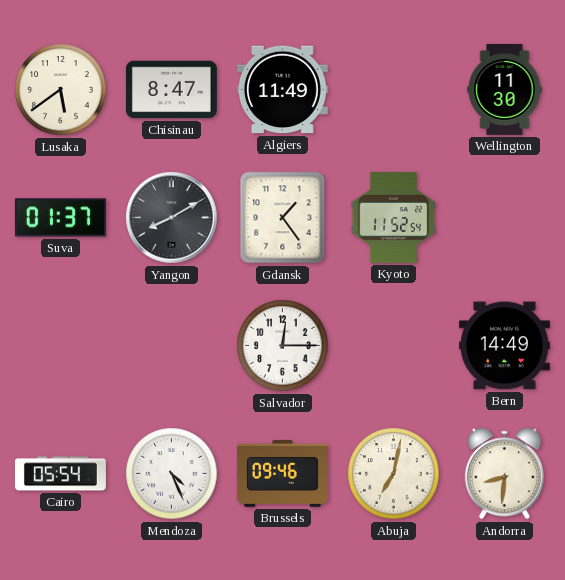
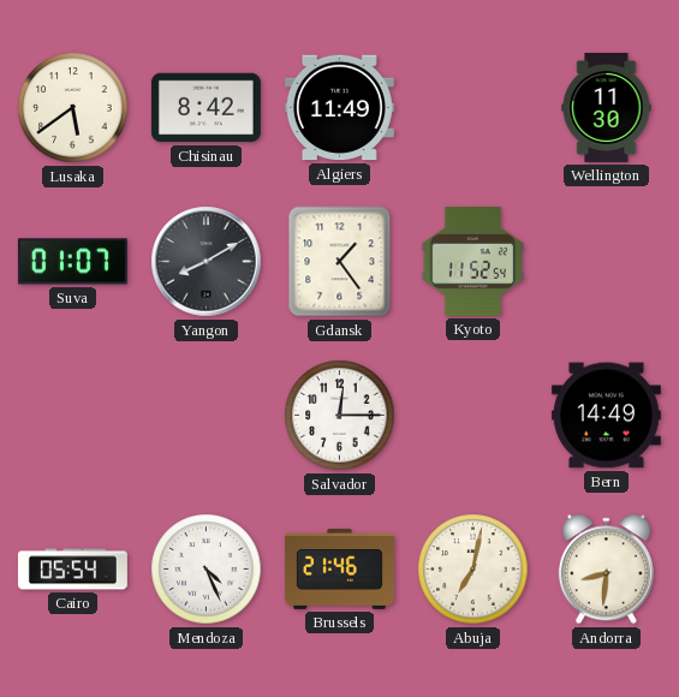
Chisinau: 8:47 -> 8:42 (206, 108)
Suva: 01:37 -> 01:07 (72, 262)
Brussels: 09:46 -> 21:46 (339, 570)
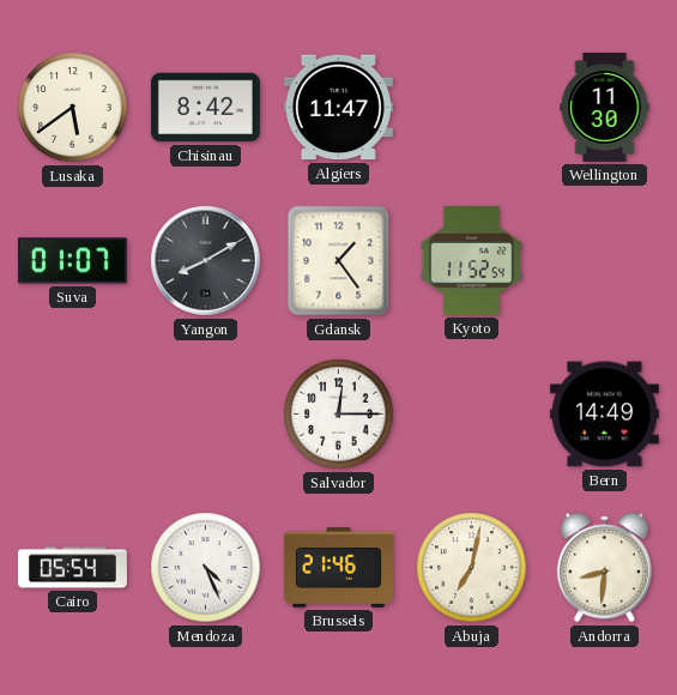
Algiers: 11:49 -> 11:47 (338, 108)
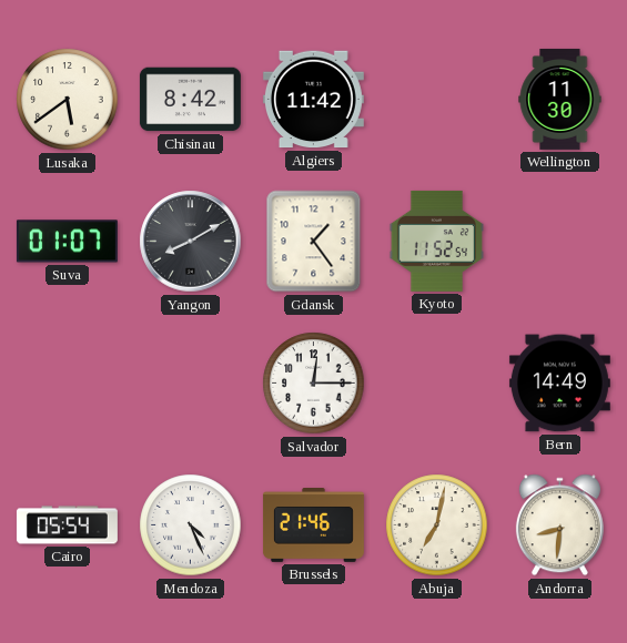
Algiers: 11:47 -> 11:42 (313, 100)
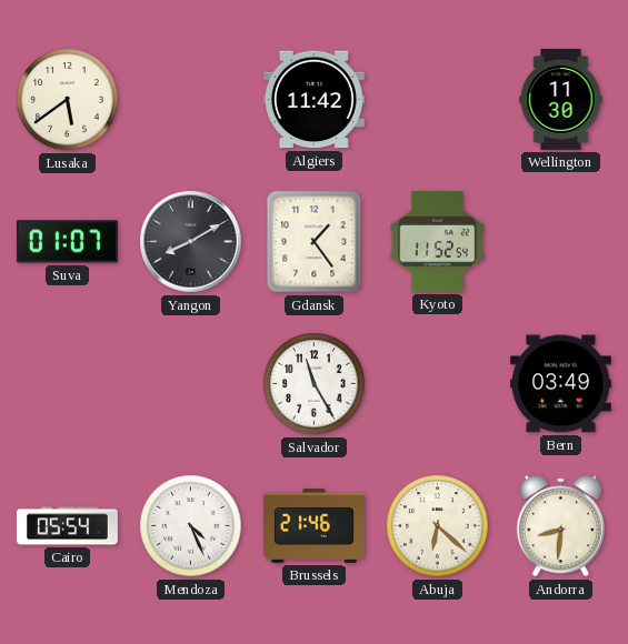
Chisinau: 8:42 -> none (190, 100)
Salvador: 12:15 -> 11:25 (315, 384)
Bern: 14:49 -> 03:49 (560, 384)
Abuja: 7:02 -> 6:22 (438, 526)
